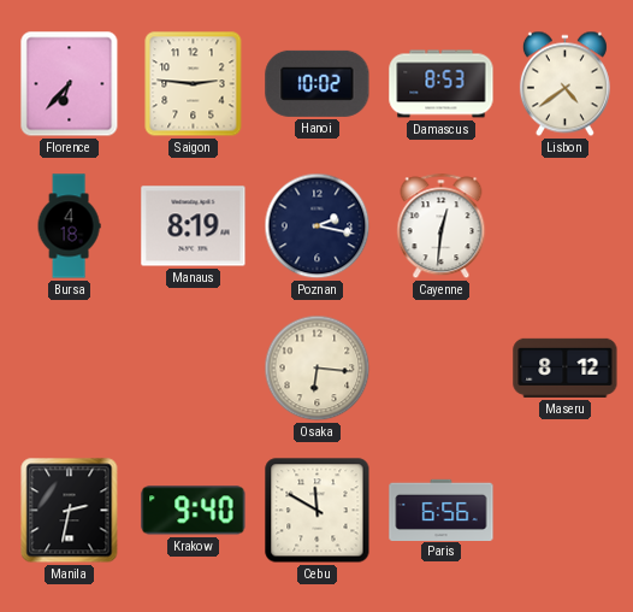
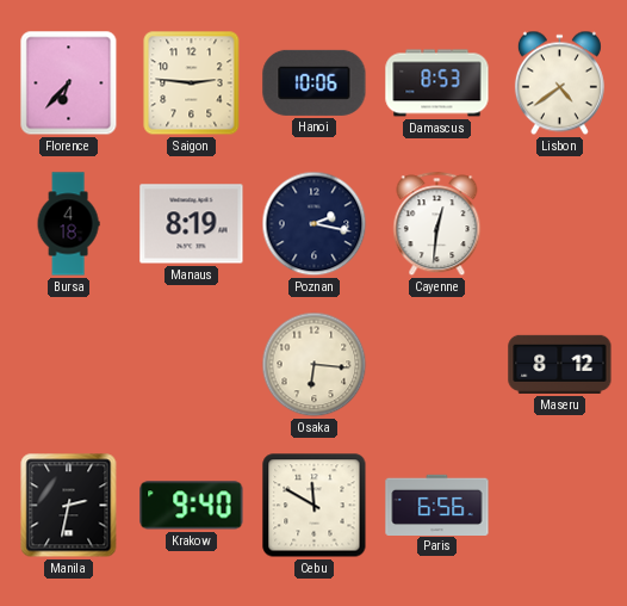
Hanoi: 10:02 -> 10:06 (315, 82)
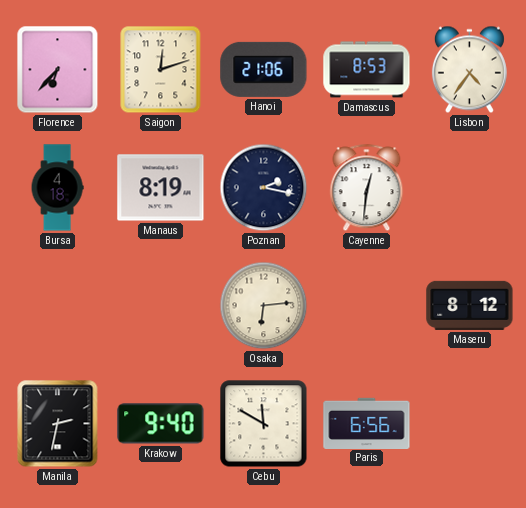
Saigon: 2:46 -> 12:12 (161, 70)
Hanoi: 10:06 -> 21:06 (264, 69)
Lisbon: 4:39 -> 4:36 (469, 70)
Osaka: 6:16 -> 6:14 (264, 306)
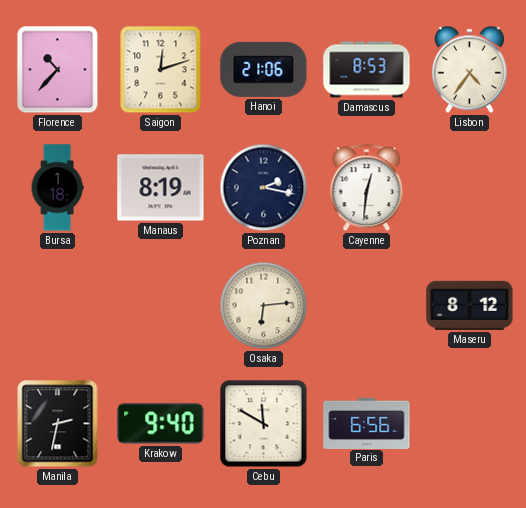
Florence: 6:37 -> 10:37 (58, 70)
Bursa: 4:18 -> 1:18 (57, 188)
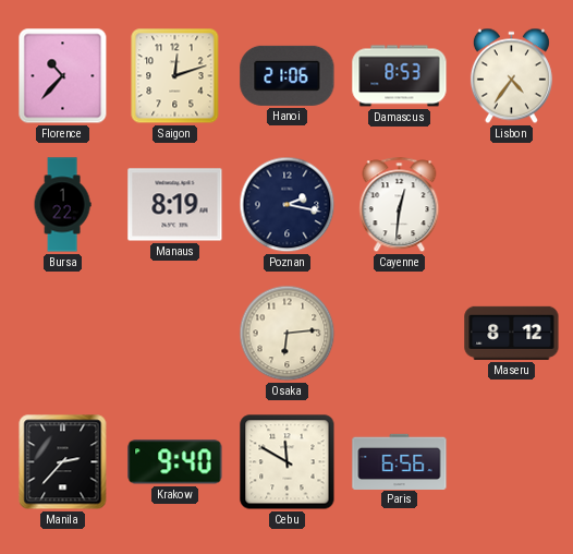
Bursa: 1:18 -> 1:22 (62, 205)
Manila: 2:32 -> 2:37 (63, 462)
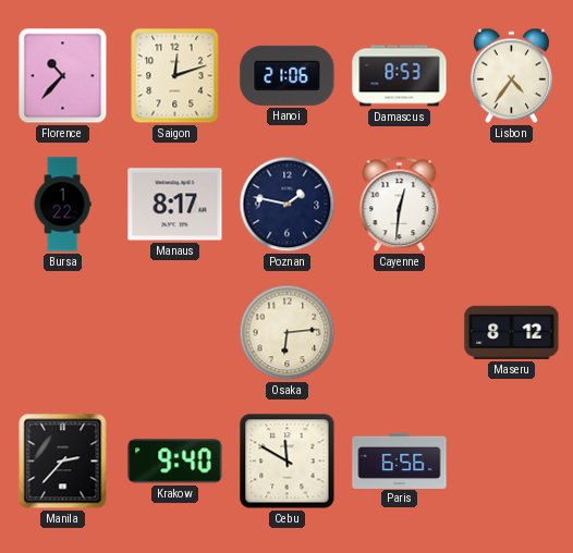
Manaus: 8:19 -> 8:17 (175, 205)
Poznan: 2:17 -> 1:47 (288, 205)
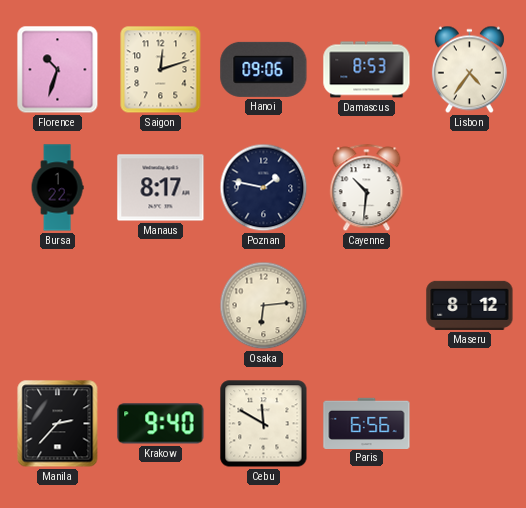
Florence: 10:37 -> 10:33 (58, 70)
Hanoi: 21:06 -> 09:06 (264, 69)
Cayenne: 12:31 -> 10:31 (367, 188)
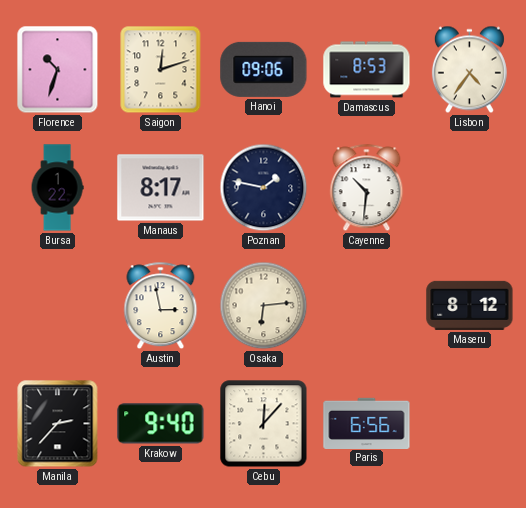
Austin: none -> 2:58 (161, 306)
Cebu: 11:50 -> 12:07 (264, 424)
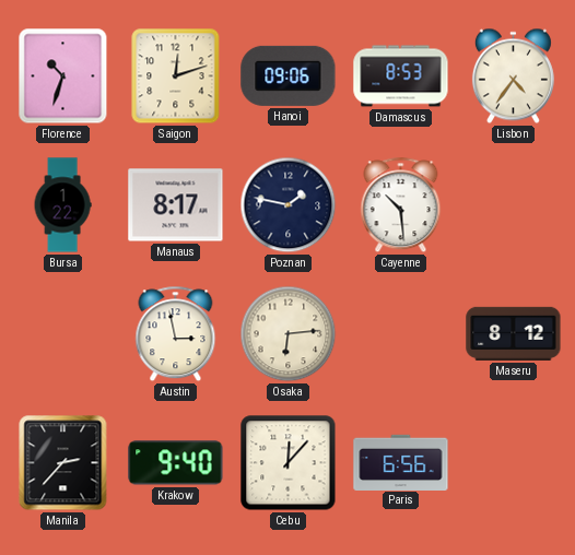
Cayenne: 10:31 -> 10:29 (401, 205)
